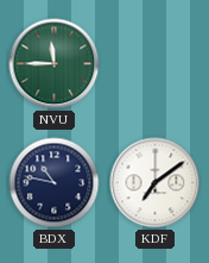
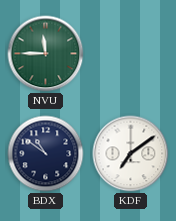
BDX: 10:47 -> 10:51 (46, 154)
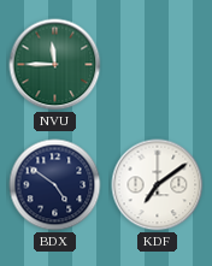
BDX: 10:51 -> 4:51 (55, 185)
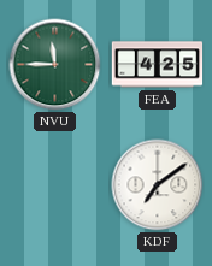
FEA: none -> 4:25 (158, 65)
BDX: 4:51 -> none (55, 185)
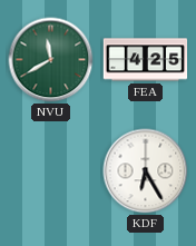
NVU: 11:45 -> 11:40 (51, 60)
KDF: 7:09 -> 6:25 (146, 171)
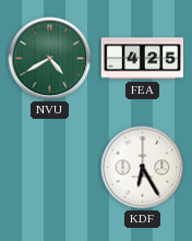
NVU: 11:40 -> 4:40 (50, 59)
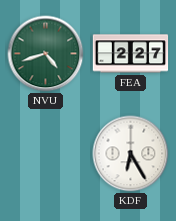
NVU: 4:40 -> 4:42 (46, 54)
FEA: 4:25 -> 2:27 (131, 54)
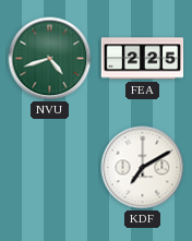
FEA: 2:27 -> 2:25 (143, 59)
KDF: 6:25 -> 7:10 (143, 168)
